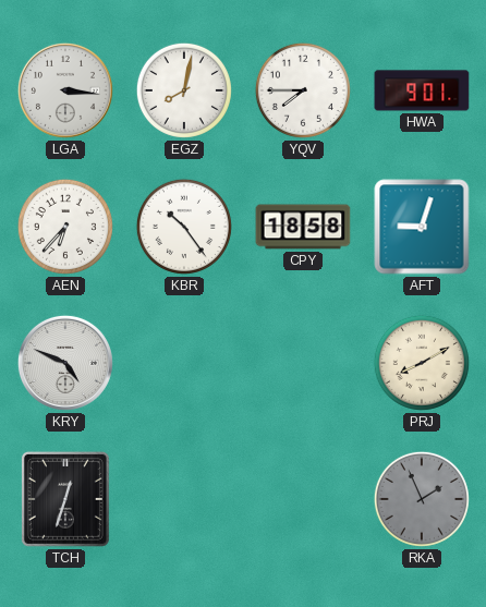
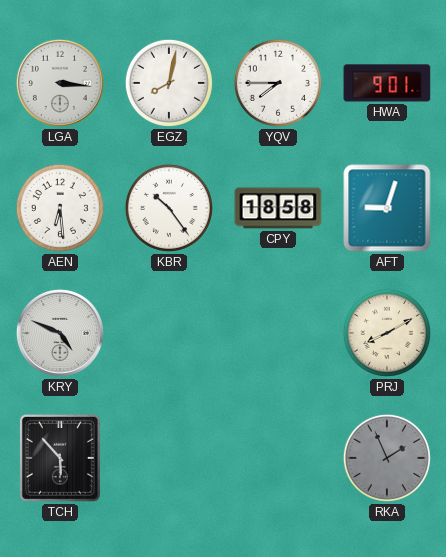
AEN: 6:37 -> 6:29 (60, 208)
TCH: 12:33 -> 5:53 (60, 458)
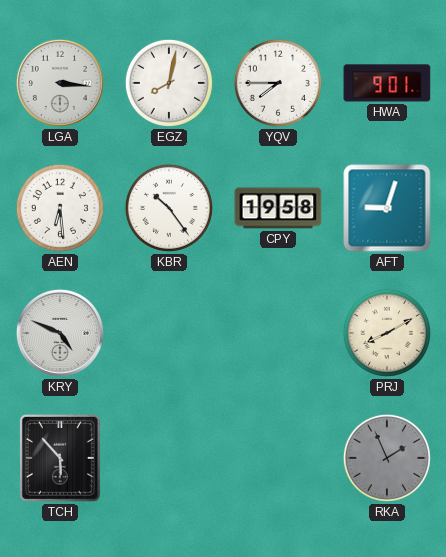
CPY: 18:58 -> 19:58 (278, 208)
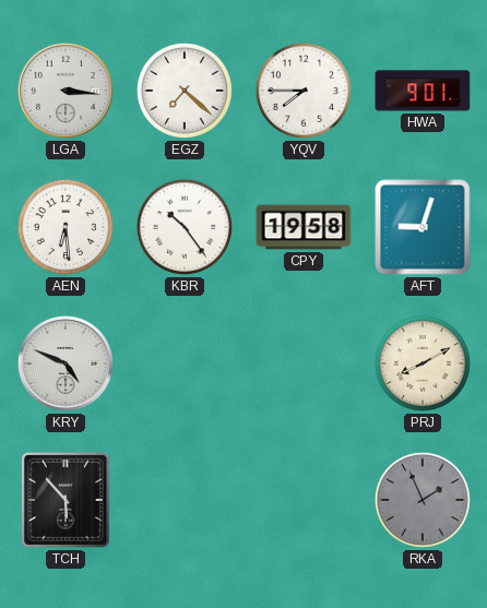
EGZ: 8:02 -> 7:22 (185, 91)
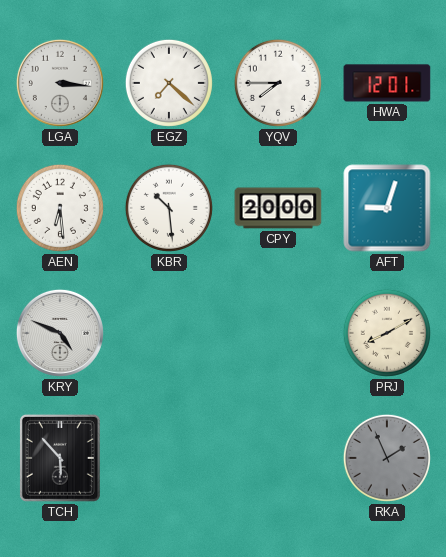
HWA: 9:01 -> 12:01 (387, 83)
KBR: 10:24 -> 10:29 (169, 208)
CPY: 19:58 -> 20:00 (278, 208)
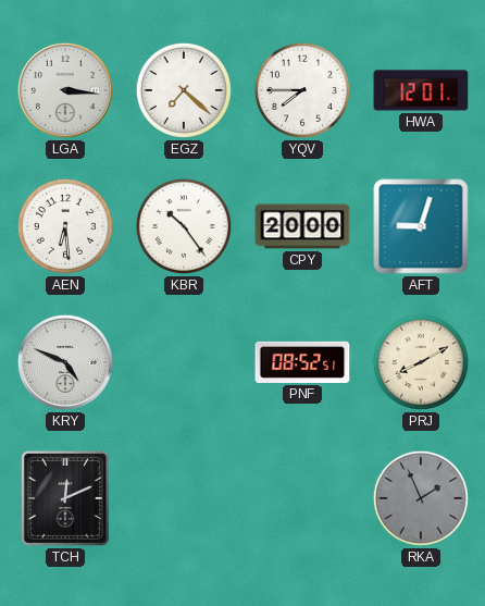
KBR: 10:29 -> 10:24 (184, 226)
PNF: none -> 08:52 (302, 362)
TCH: 5:53 -> 12:11 (65, 498)
